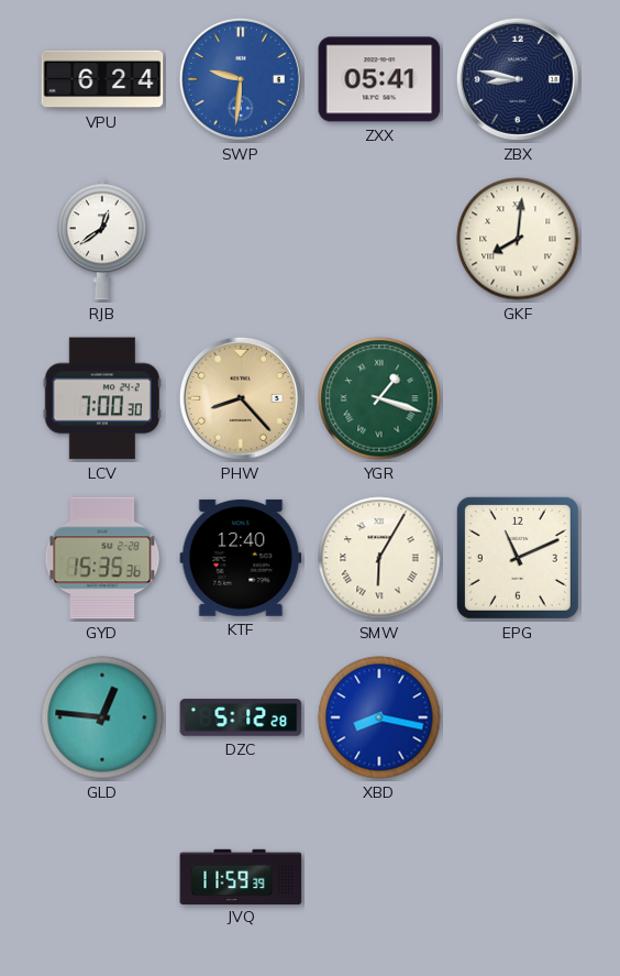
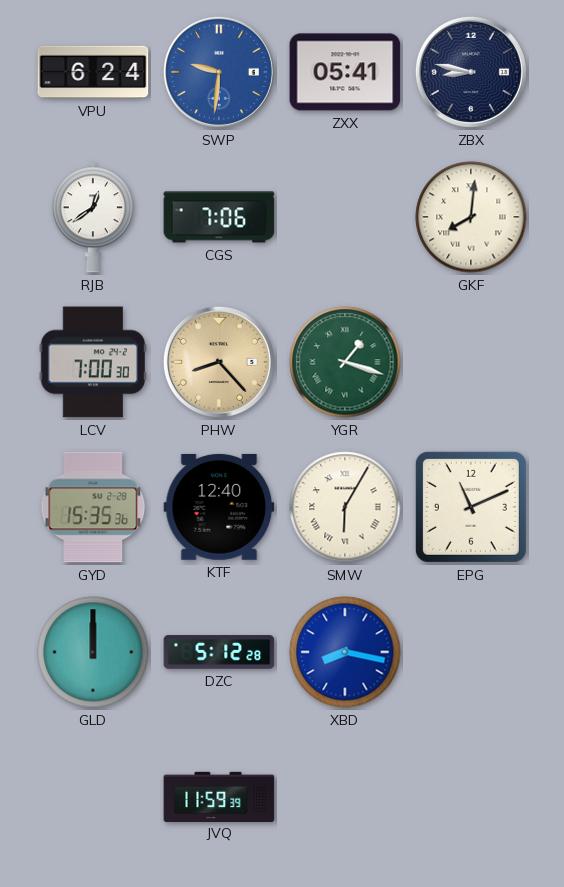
CGS: none -> 7:06 (219, 217)
GLD: 12:46 -> 12:00 (93, 652)
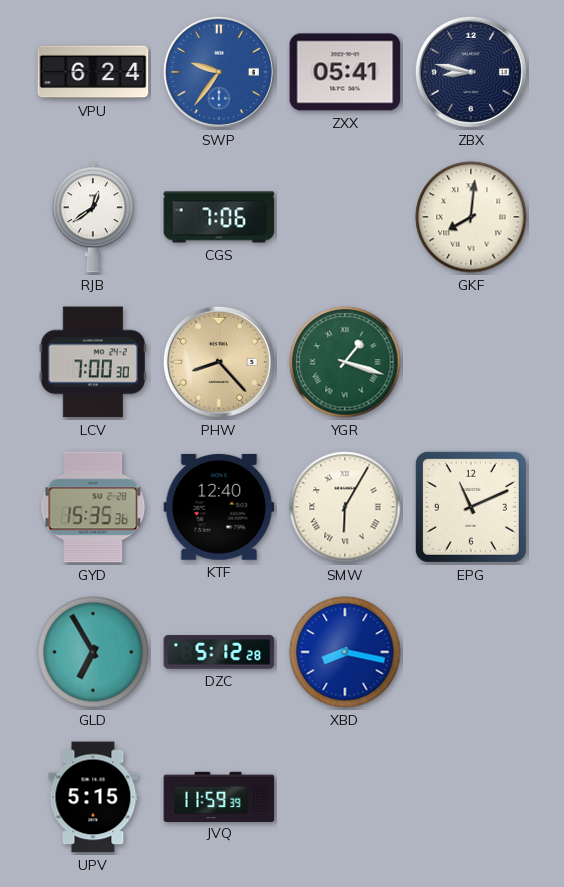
SWP: 9:31 -> 9:36 (219, 72)
GLD: 12:00 -> 6:55 (93, 652)
UPV: none -> 5:15 (93, 797)
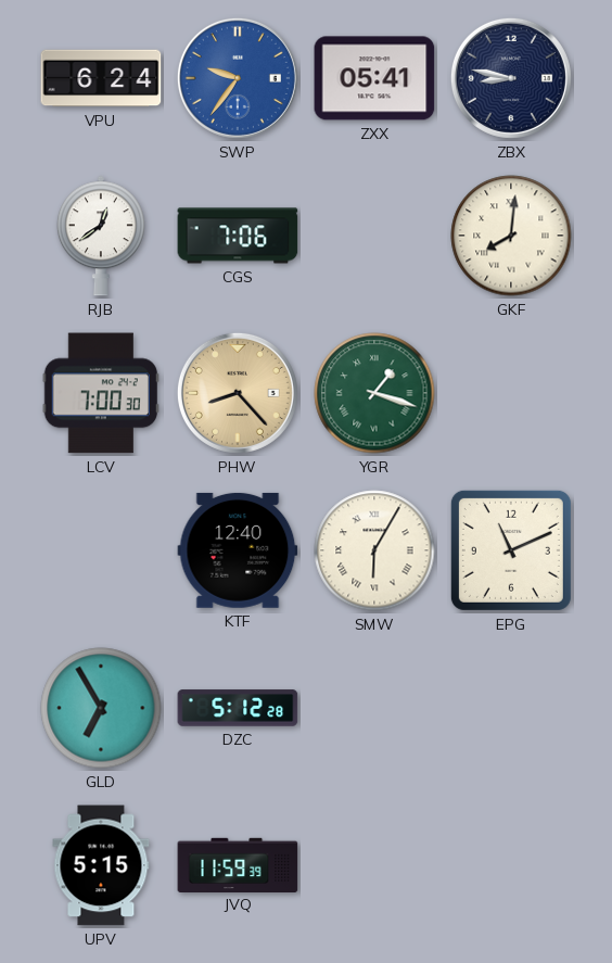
GYD: 15:35 -> none (93, 507)
XBD: 8:17 -> none (345, 652)
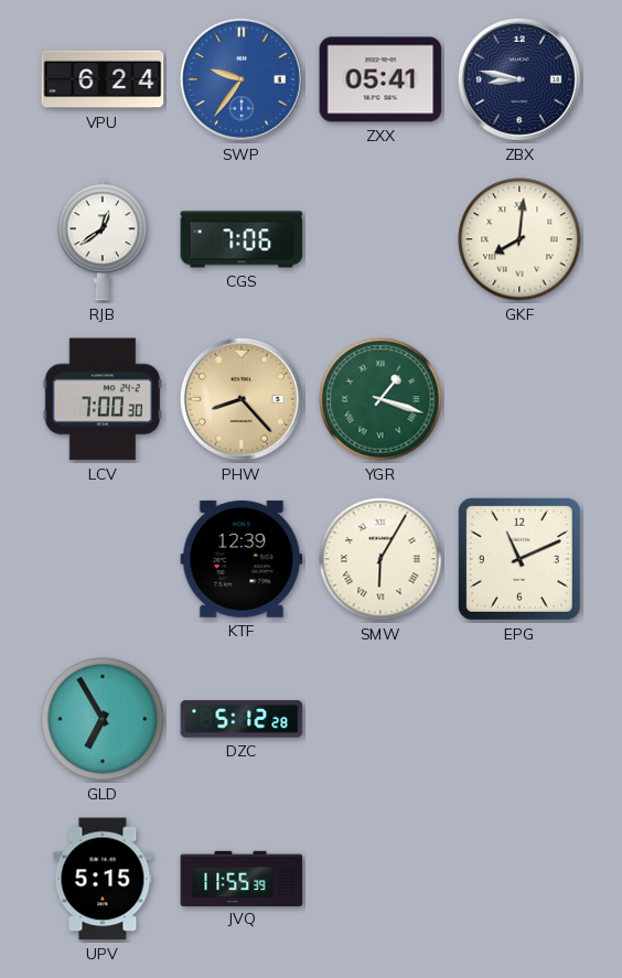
KTF: 12:40 -> 12:39 (242, 559)
JVQ: 11:59 -> 11:55 (242, 878)
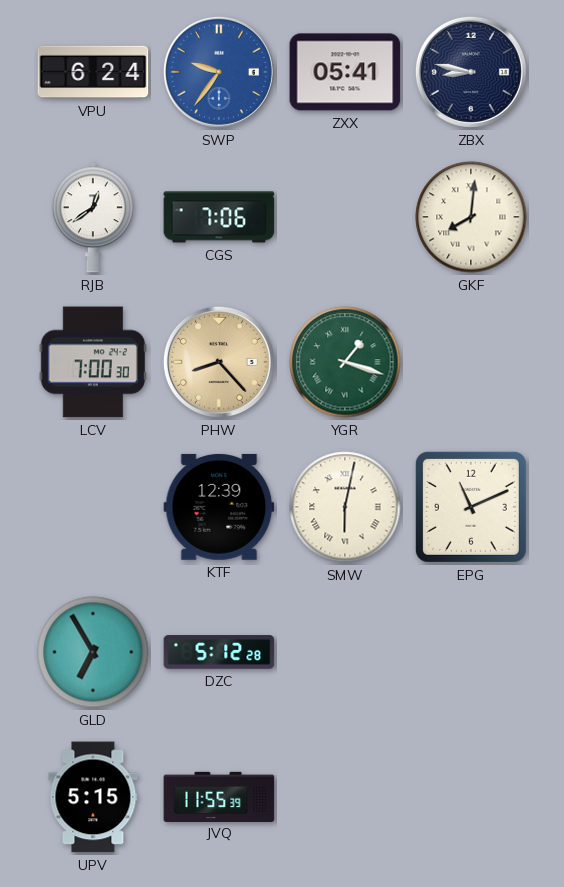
SMW: 6:05 -> 6:02 (345, 507)
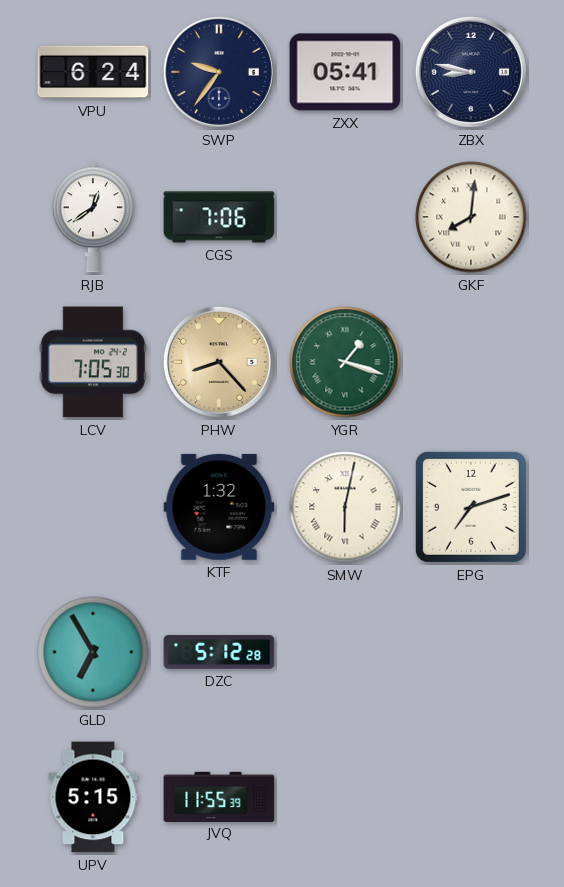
SWP dial: blue -> navy (219, 72)
LCV: 7:00 -> 7:05 (93, 362)
KTF: 12:39 -> 1:32 (219, 507)
EPG: 11:11 -> 7:12 (471, 507)
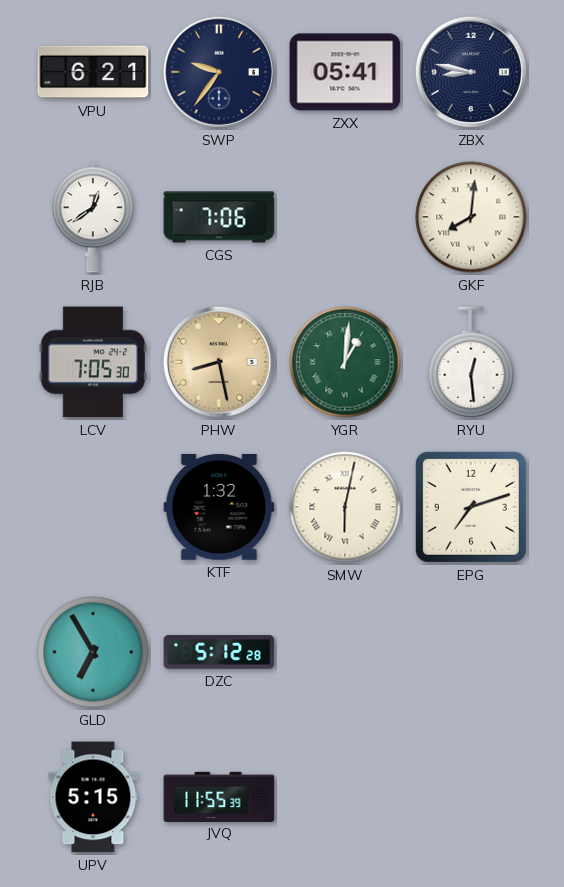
VPU: 6:24 -> 6:21 (93, 72)
PHW: 8:23 -> 8:28 (219, 362)
YGR: 1:18 -> 1:01 (345, 362)
RYU: none -> 12:29 (471, 363)
